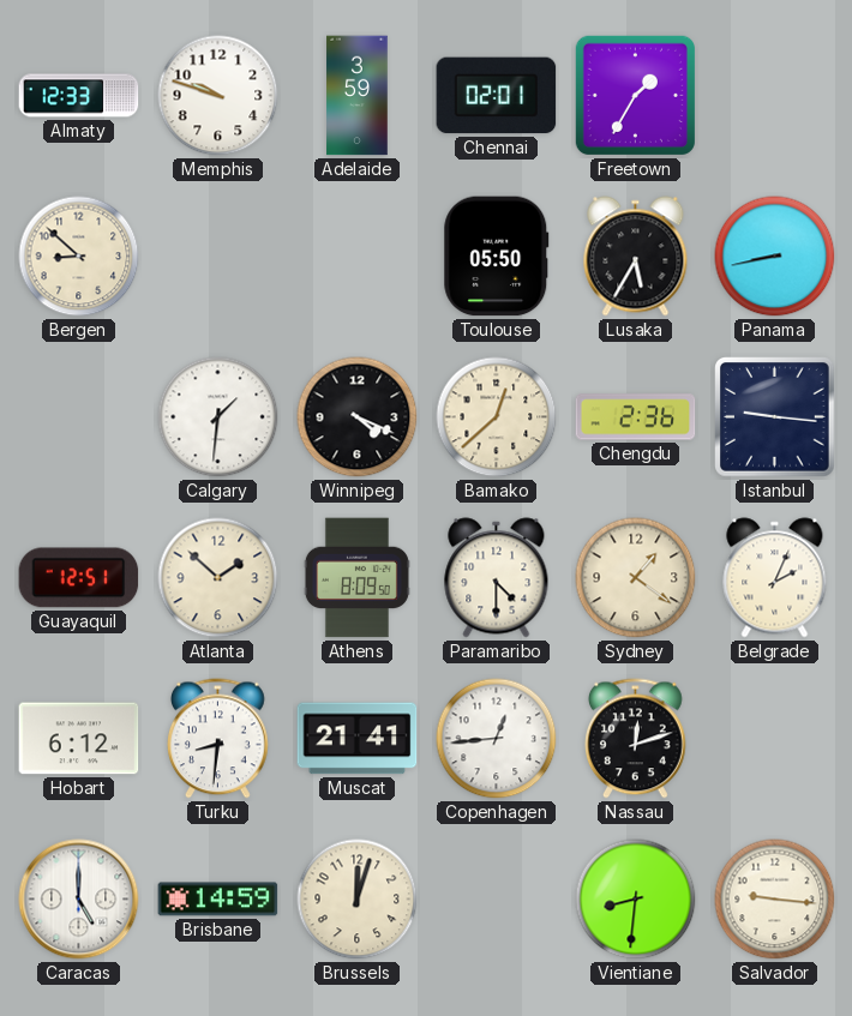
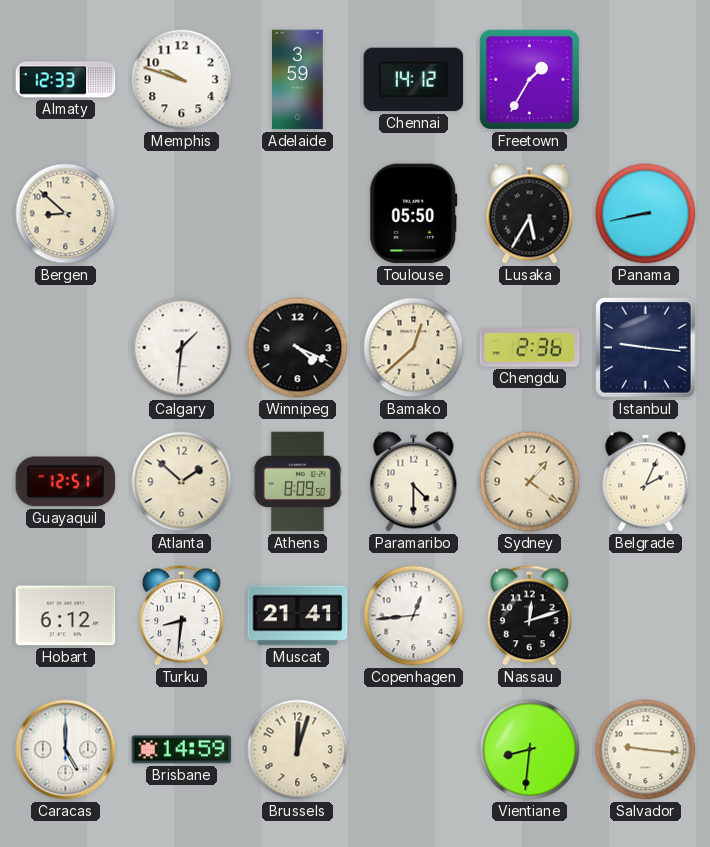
Chennai: 02:01 -> 14:12 (414, 80)
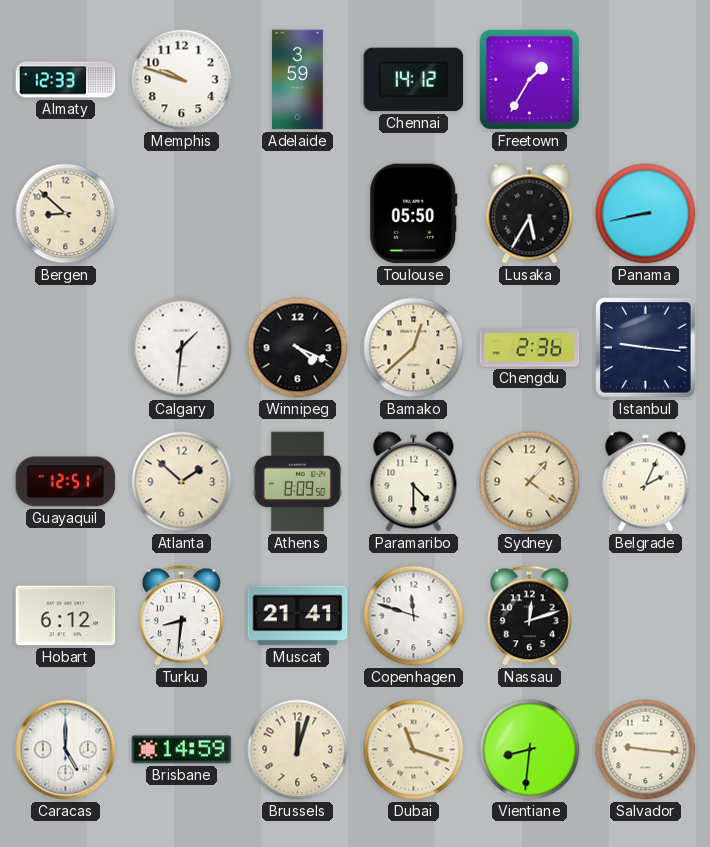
Copenhagen: 12:44 -> 11:48 (414, 616)
Dubai: none -> 11:18 (414, 750)
